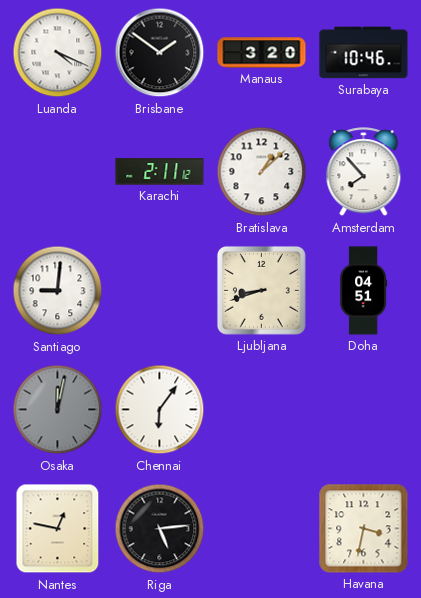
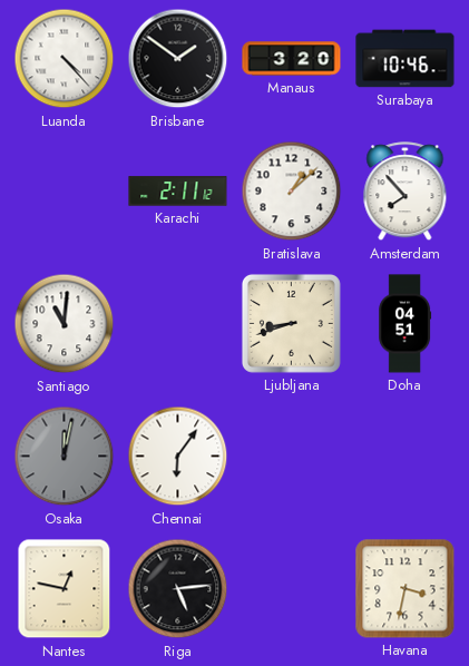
Luanda: 4:19 -> 4:23 (65, 59)
Santiago: 9:01 -> 11:01 (65, 324)
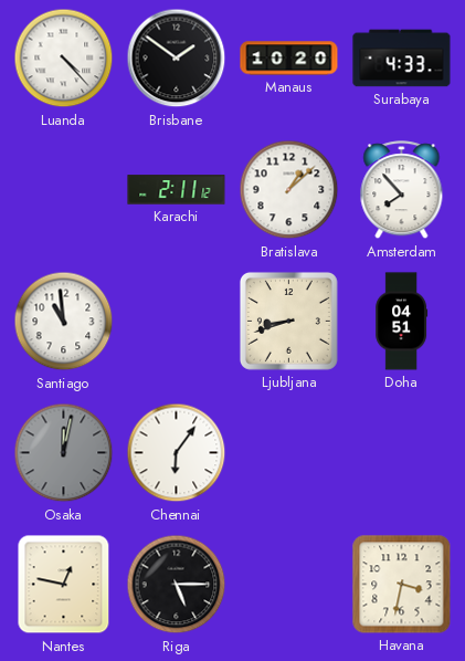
Manaus: 3:20 -> 10:20 (289, 59)
Surabaya: 10:46 -> 4:33 (402, 59)
Santiago: 11:01 -> 10:59 (64, 322)
Riga: 5:14 -> 5:15 (177, 585)
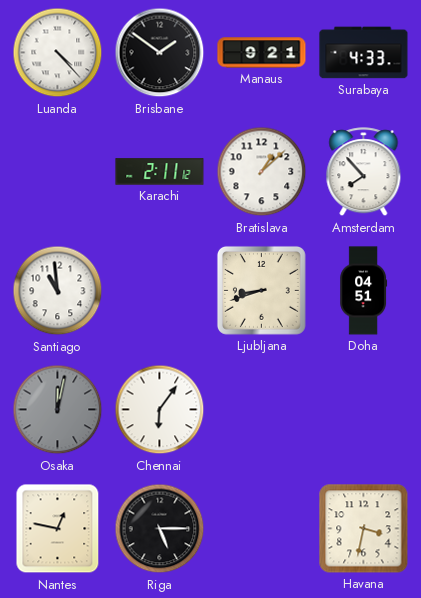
Manaus: 10:20 -> 9:21 (262, 53)
